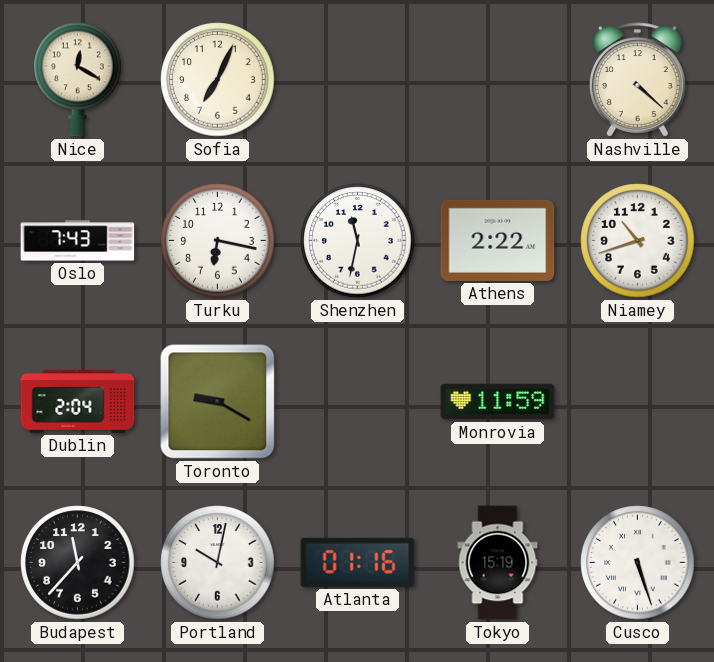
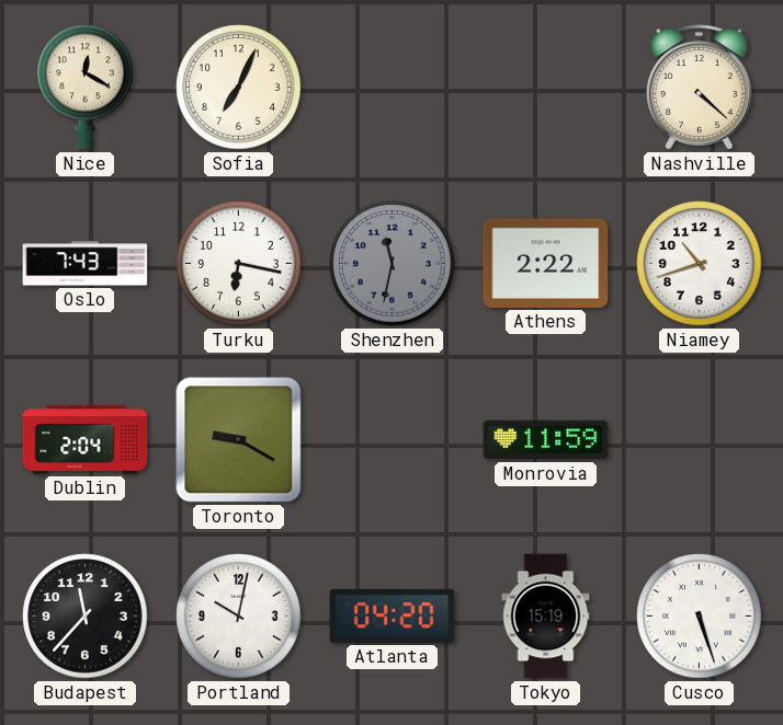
Shenzhen dial: white -> grey (393, 264)
Atlanta: 01:16 -> 04:20 (393, 615)
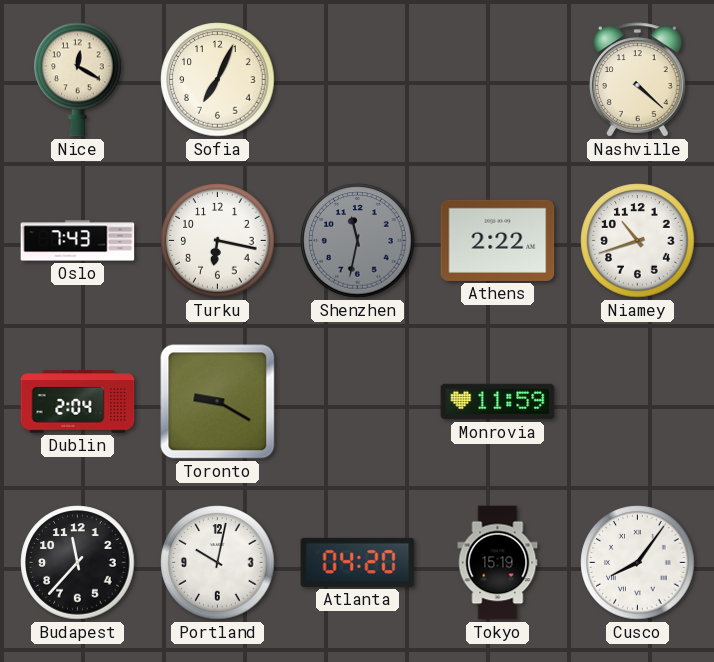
Cusco: 5:27 -> 8:06 (638, 563)
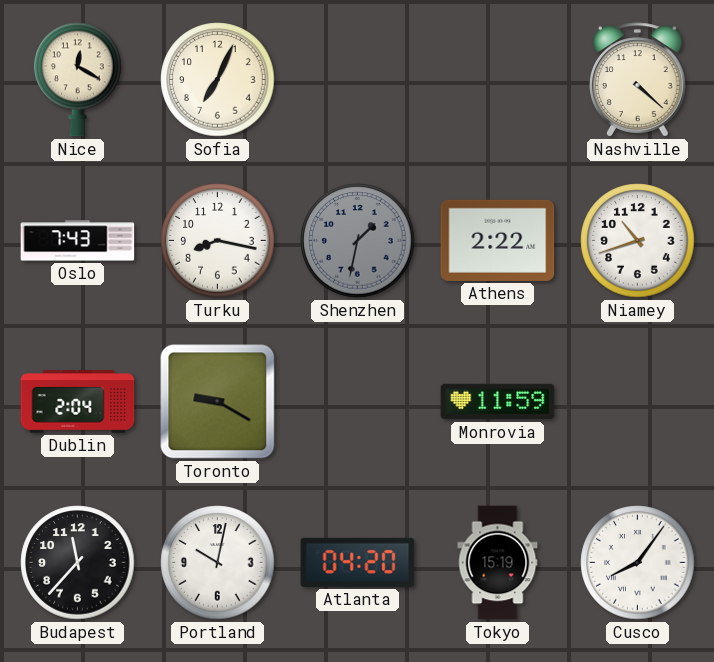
Turku: 6:17 -> 8:17 (218, 241)
Shenzhen: 11:32 -> 1:32 (358, 241)
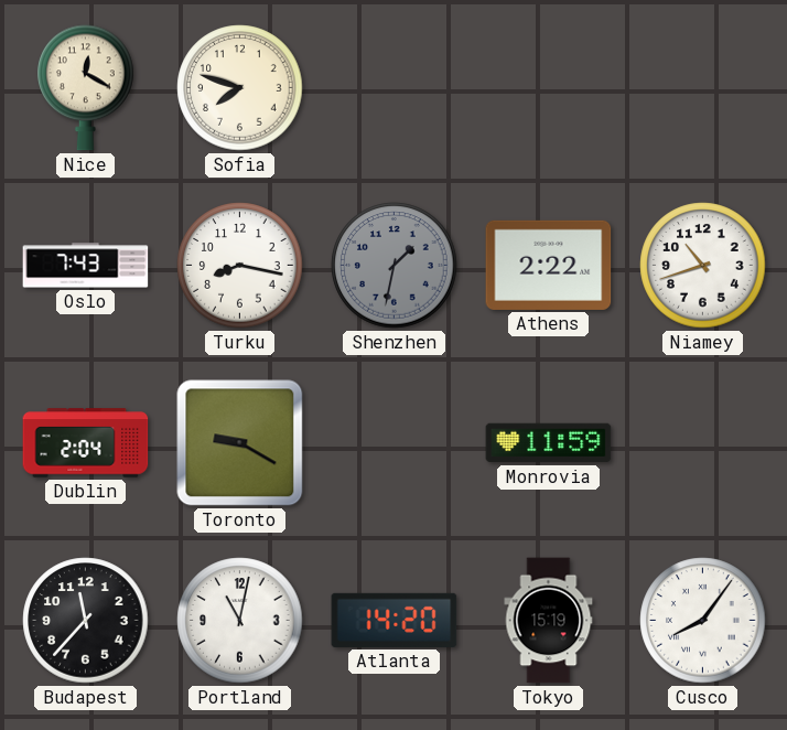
Sofia: 7:04 -> 7:48 (240, 88)
Nashville: 4:22 -> none (638, 80)
Portland: 10:02 -> 11:02 (240, 621)
Atlanta: 04:20 -> 14:20 (395, 620)
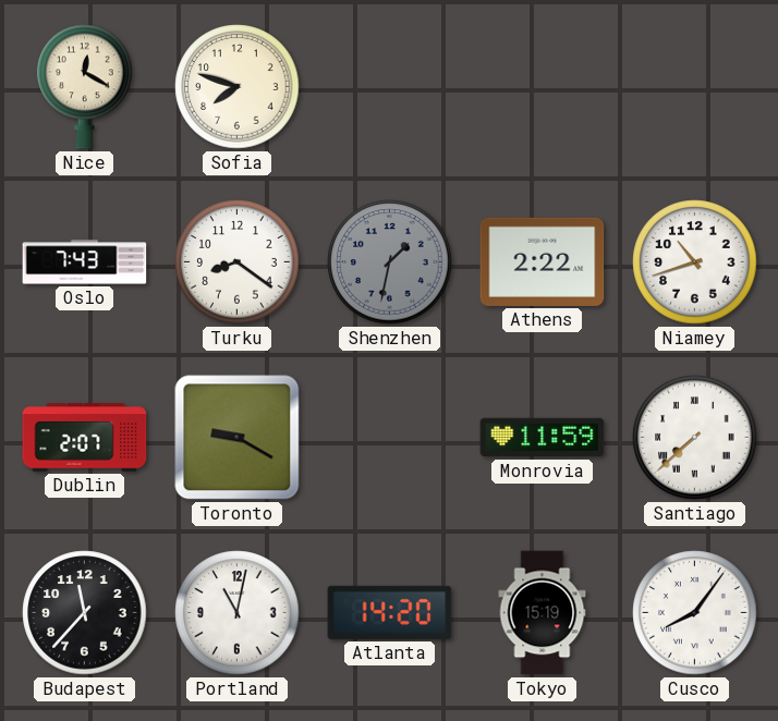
Turku: 8:17 -> 8:21 (238, 262)
Dublin: 2:04 -> 2:07 (85, 438)
Santiago: none -> 7:38 (695, 438)
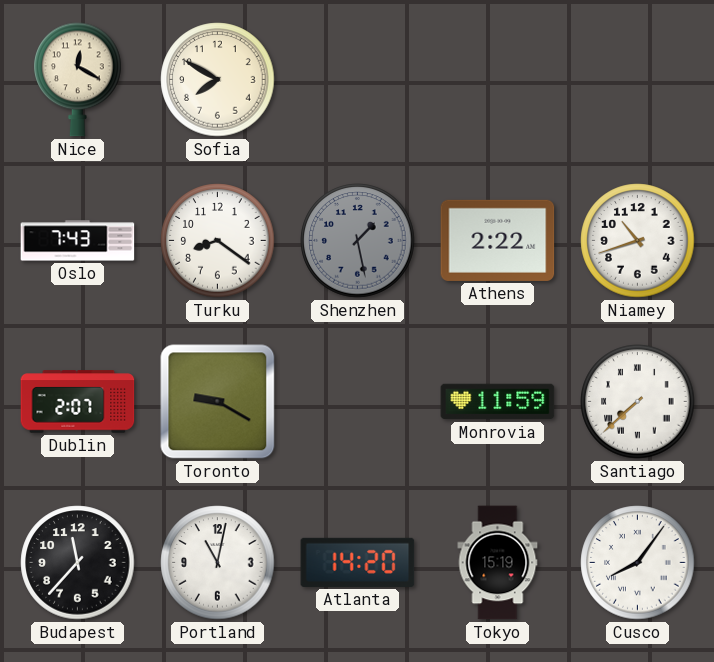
Sofia: 7:48 -> 7:50 (218, 80)
Shenzhen: 1:32 -> 1:28 (358, 241)
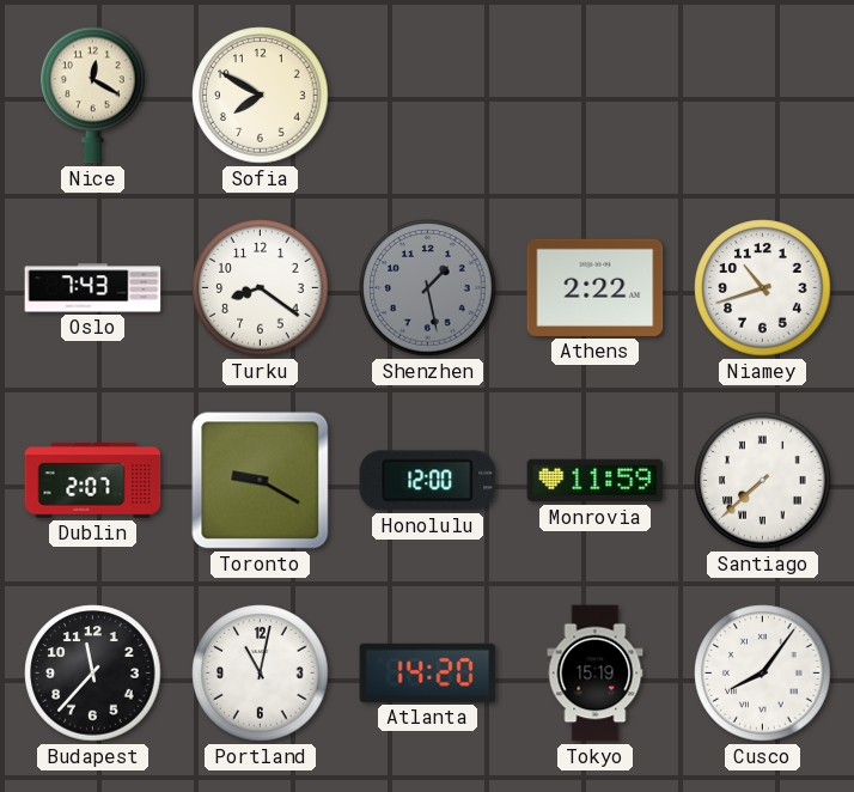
Honolulu: none -> 12:00 (428, 481)
